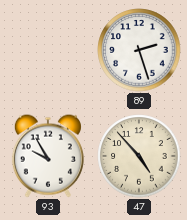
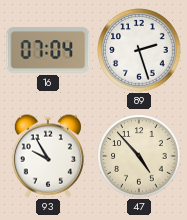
16: none -> 07:04 (48, 50)
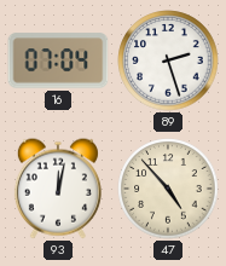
93: 9:55 -> 12:02 (58, 189)
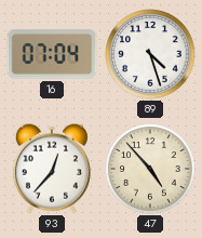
89: 2:27 -> 4:27 (150, 54)
93: 12:02 -> 12:37 (52, 169)
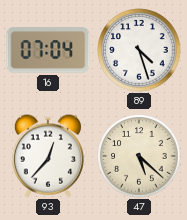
47: 4:53 -> 5:22 (139, 156)
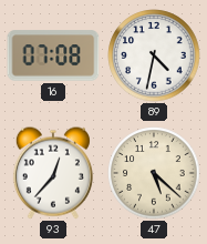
16: 07:04 -> 07:08 (53, 55)
89: 4:27 -> 4:32 (154, 55)
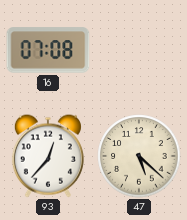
89: 4:32 -> none (154, 55)
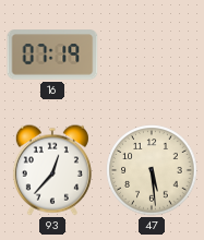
16: 07:08 -> 07:19 (52, 55)
47: 5:22 -> 5:29 (152, 170)
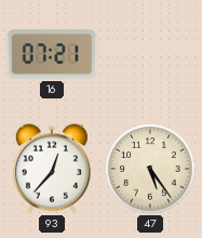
16: 07:19 -> 07:21 (52, 54)
47: 5:29 -> 5:24 (150, 169)
